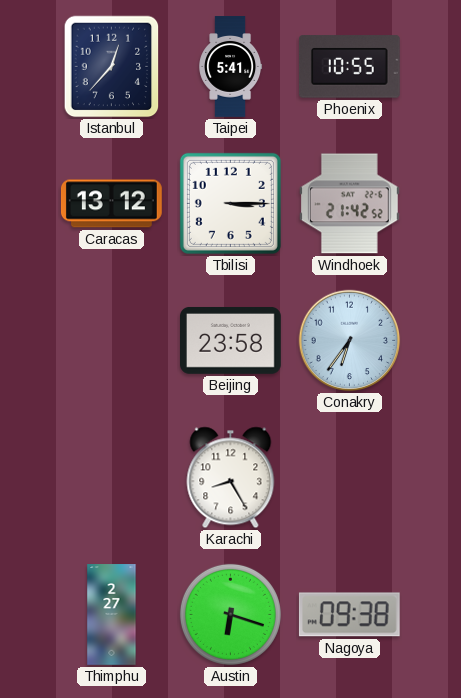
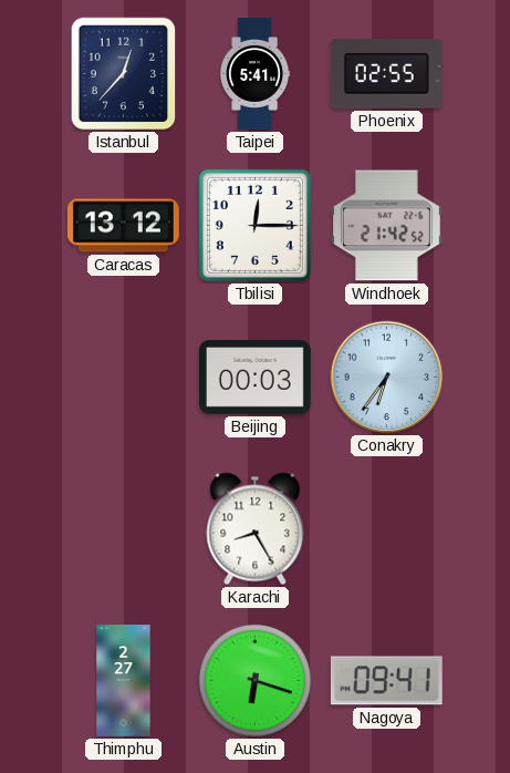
Phoenix: 10:55 -> 02:55 (386, 74)
Tbilisi: 3:15 -> 12:15 (254, 225)
Beijing: 23:58 -> 00:03 (256, 377)
Nagoya: 09:38 -> 09:41 (386, 681)
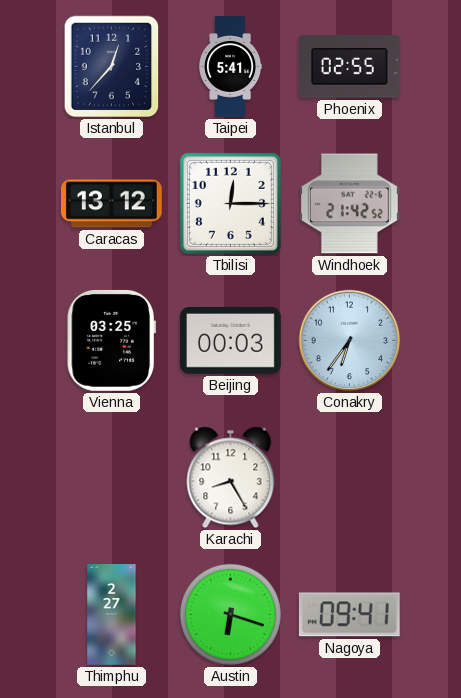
Vienna: none -> 03:25 (111, 340)
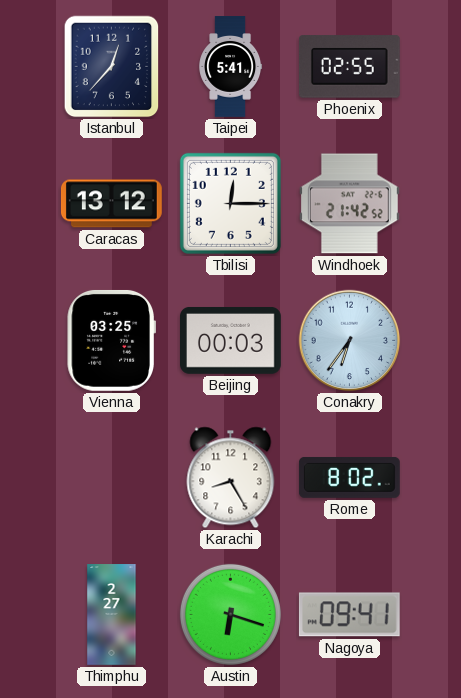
Rome: none -> 8:02 (350, 478)
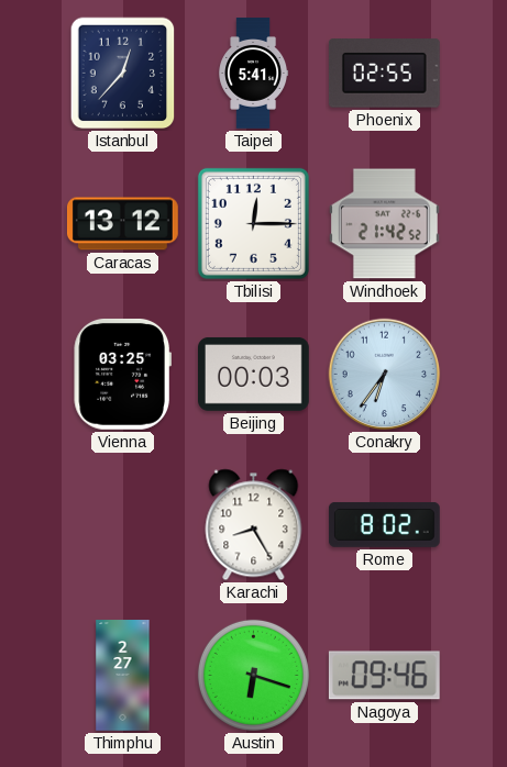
Nagoya: 09:41 -> 09:46 (384, 676)
